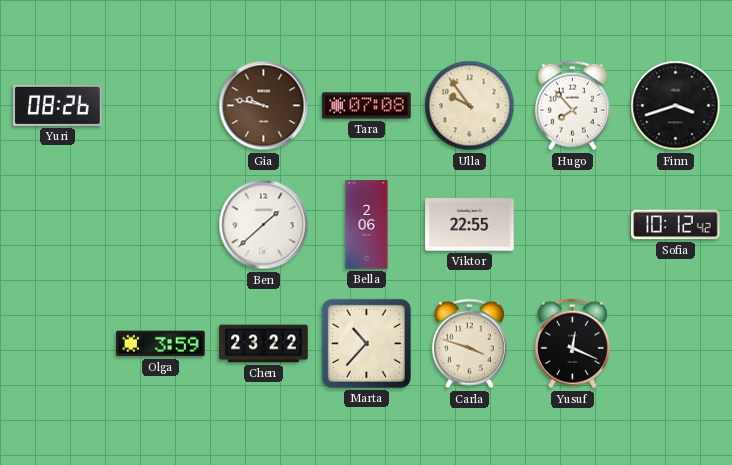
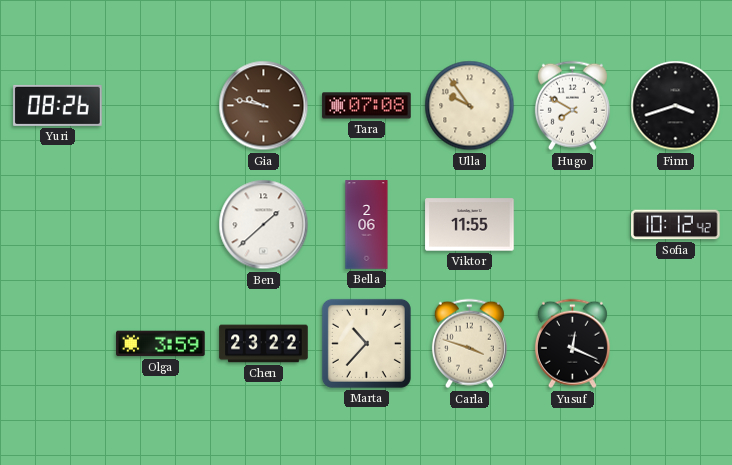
Hugo: 7:53 -> 7:50 (572, 106)
Viktor: 22:55 -> 11:55 (470, 225)
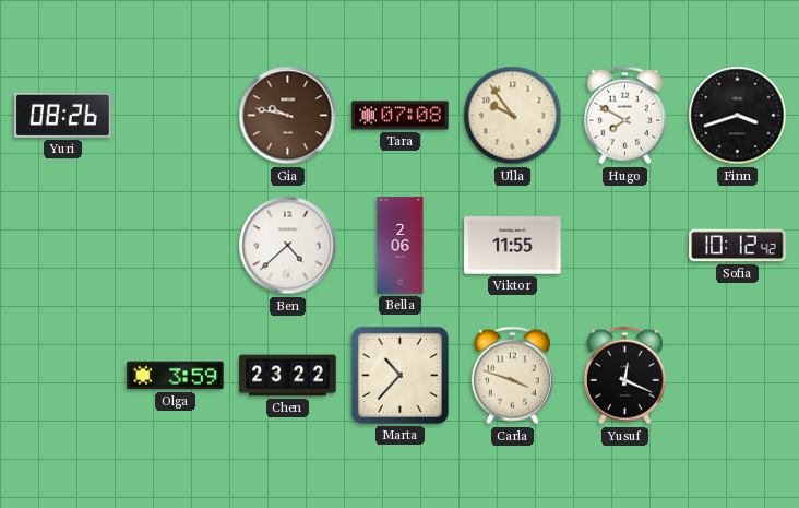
Ben: 1:38 -> 4:38 (288, 246)
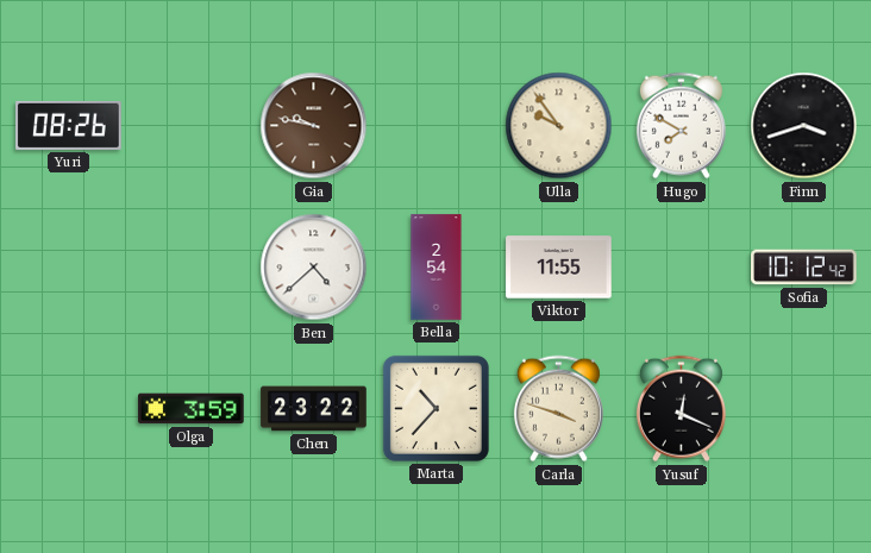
Tara: 07:08 -> none (401, 116)
Bella: 2:06 -> 2:54 (437, 268)
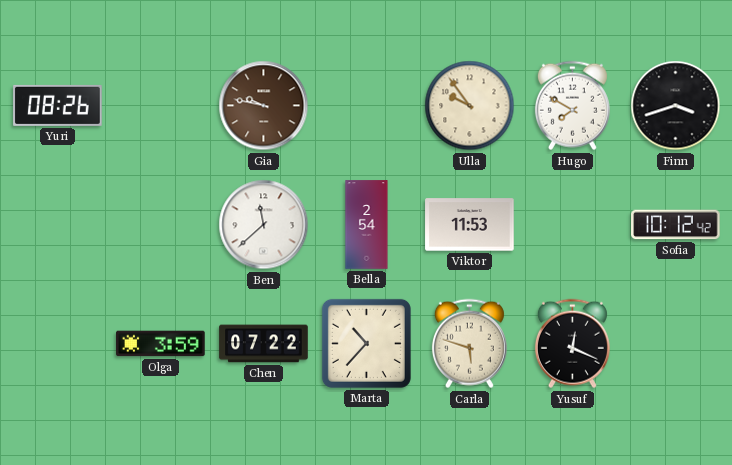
Ben: 4:38 -> 11:38 (264, 225)
Viktor: 11:55 -> 11:53 (470, 225)
Chen: 23:22 -> 07:22 (264, 344)
Carla: 3:48 -> 5:48 (469, 344)
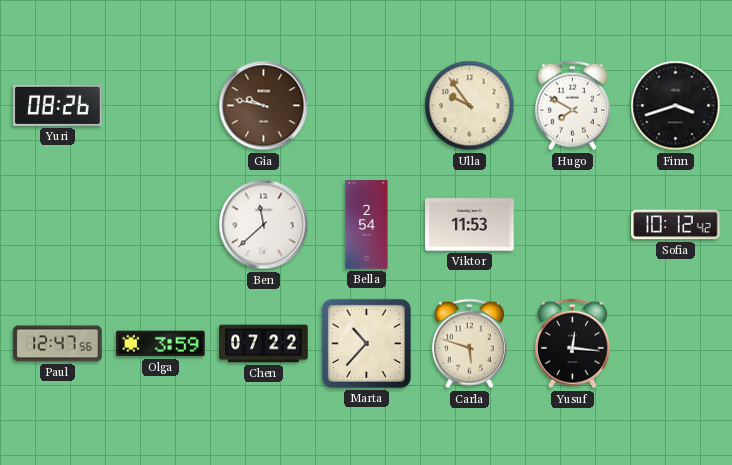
Paul: none -> 12:47 (58, 344)
Yusuf: 12:19 -> 12:16 (572, 344)
